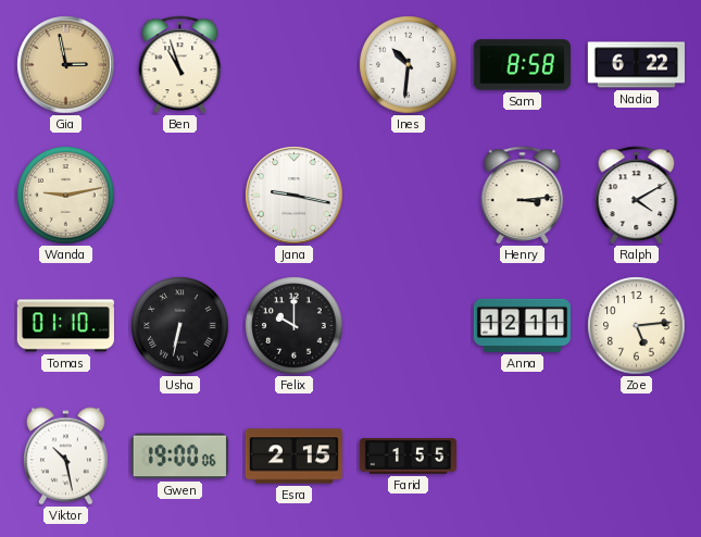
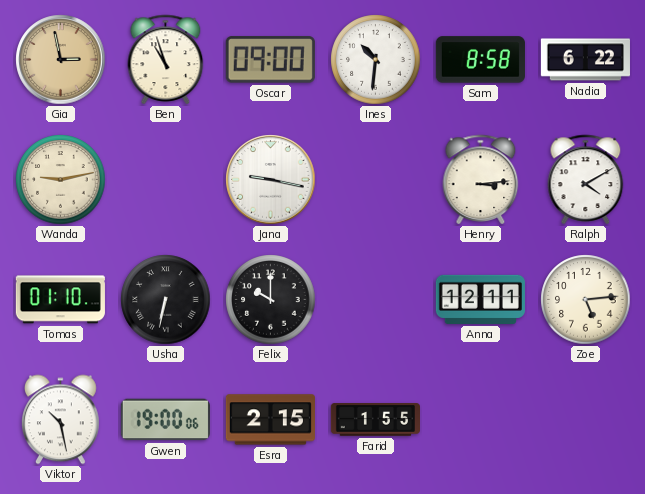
Oscar: none -> 09:00 (270, 60)
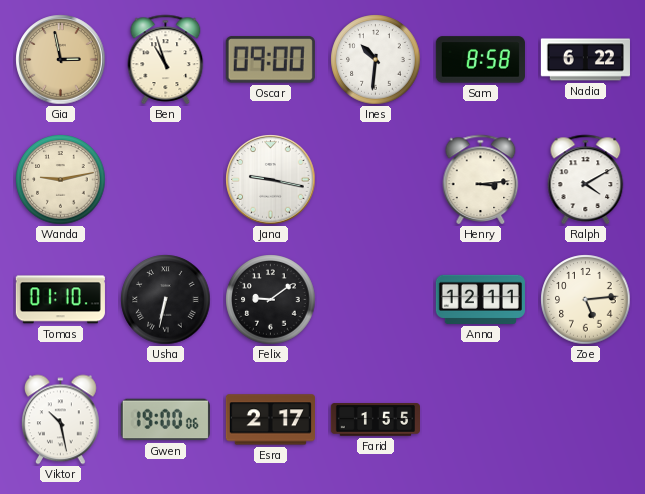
Felix: 10:00 -> 9:09 (271, 300)
Esra: 2:15 -> 2:17 (270, 420)
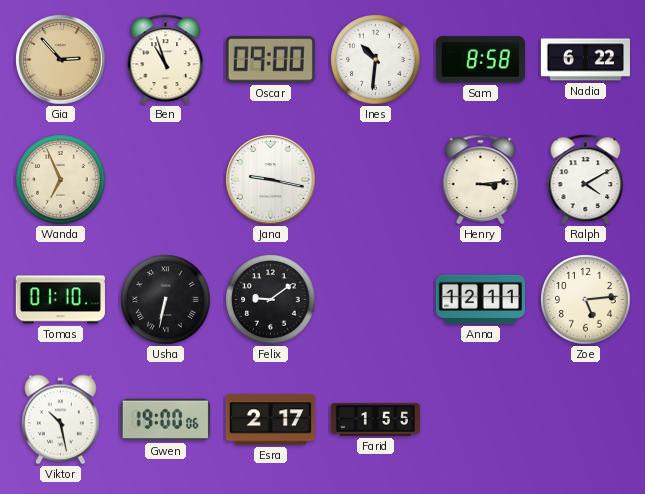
Gia: 2:58 -> 2:53 (61, 60)
Wanda: 9:13 -> 6:56 (61, 180)
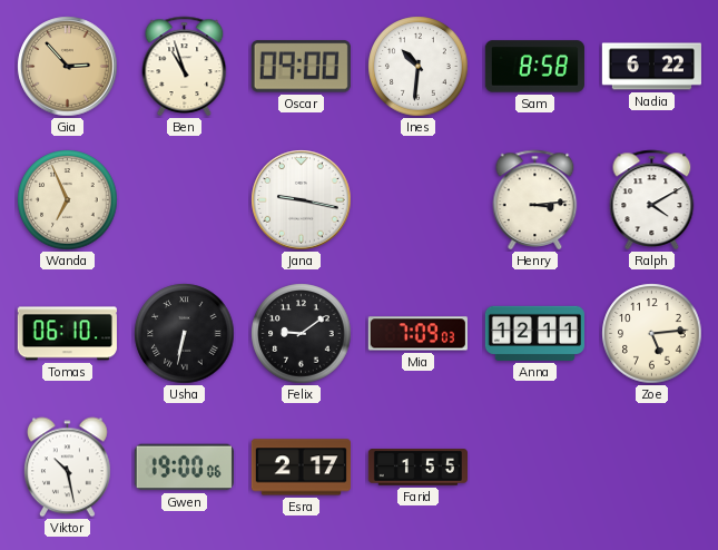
Tomas: 01:10 -> 06:10 (67, 334)
Mia: none -> 7:09 (417, 334)
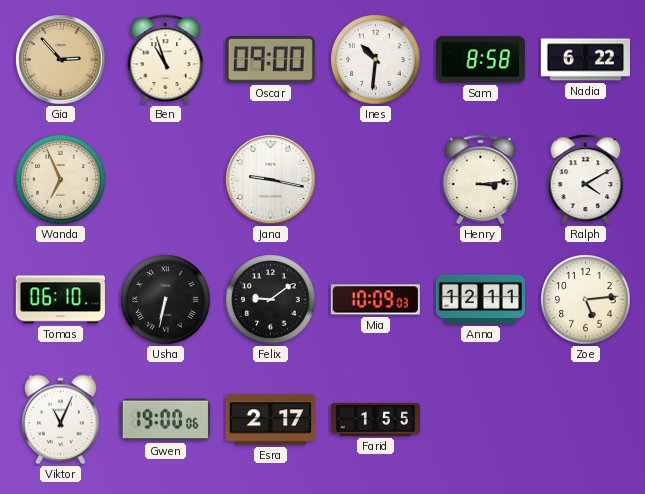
Mia: 7:09 -> 10:09 (375, 300)
Viktor: 10:28 -> 11:04 (61, 420)
